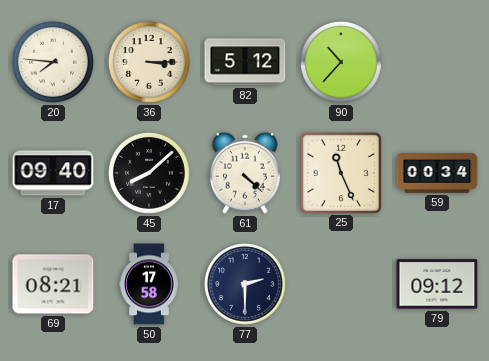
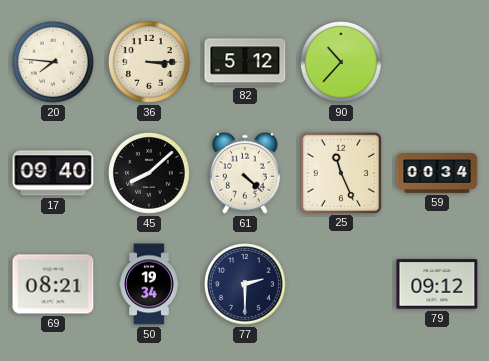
50: 17:58 -> 19:34 (149, 284)
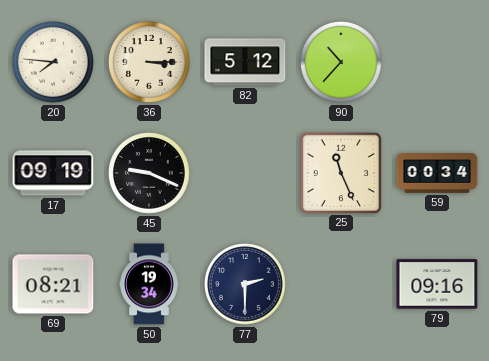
17: 09:40 -> 09:19 (53, 173)
45: 8:08 -> 9:19 (150, 174)
61: 4:22 -> none (245, 173)
79: 09:12 -> 09:16 (437, 284)
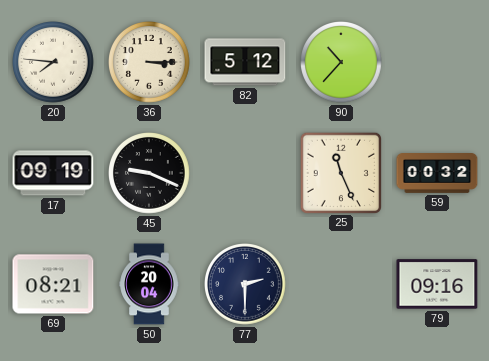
59: 00:34 -> 00:32 (437, 174)
50: 19:34 -> 20:04 (149, 284)
